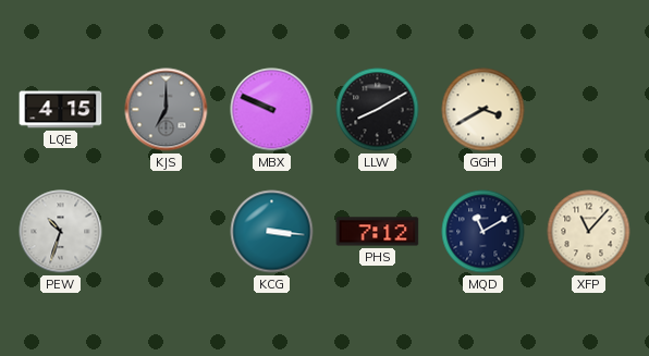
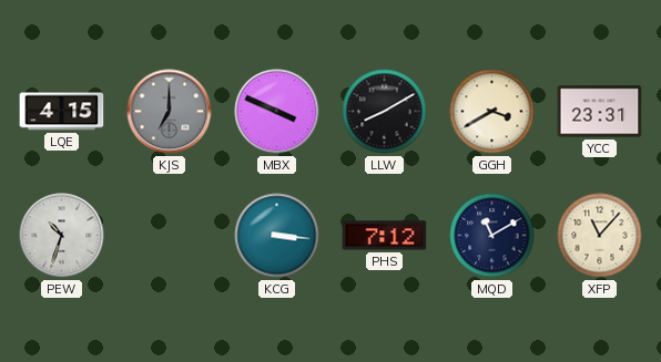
MBX: 9:49 -> 3:49 (277, 112)
YCC: none -> 23:31 (600, 112)
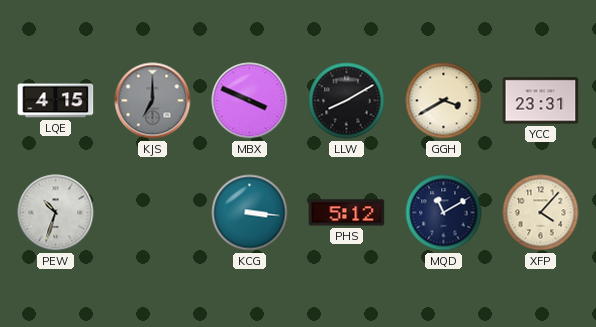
PHS: 7:12 -> 5:12 (347, 213)
XFP: 11:07 -> 4:07 (541, 213)
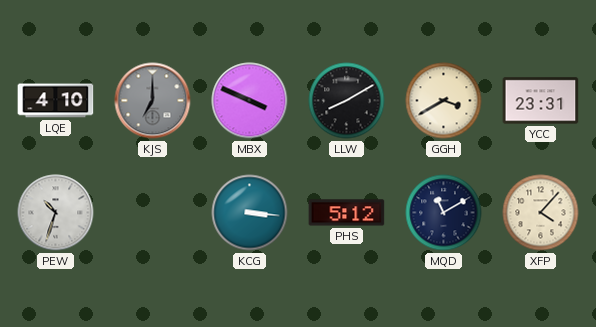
LQE: 4:15 -> 4:10 (56, 101)
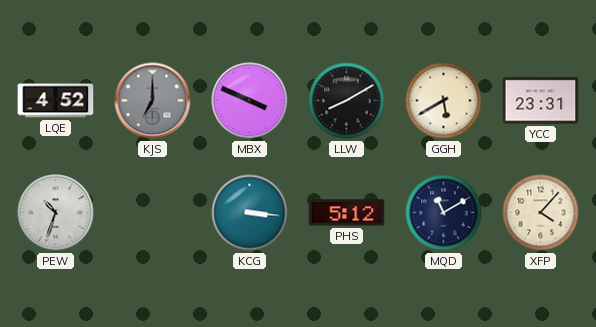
LQE: 4:10 -> 4:52 (56, 101)
GGH: 3:40 -> 5:40 (444, 101)
